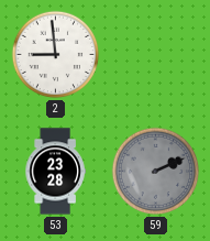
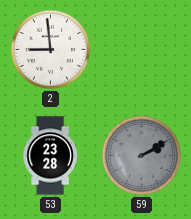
59: 2:11 -> 2:10 (142, 156)
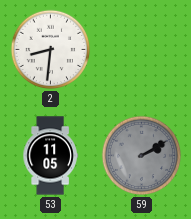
2: 8:59 -> 8:31 (51, 50)
53: 23:28 -> 11:05 (50, 156)
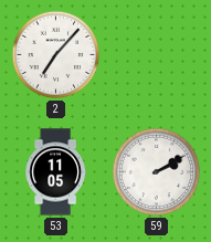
2: 8:31 -> 7:07 (56, 55)
59 dial: grey -> white (157, 172)
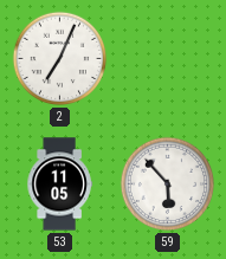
2: 7:07 -> 7:04 (60, 59)
59: 2:10 -> 5:53 (168, 184)
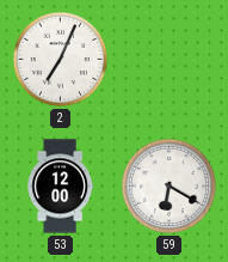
53: 11:05 -> 12:00 (60, 187)
59: 5:53 -> 6:20 (170, 187)
